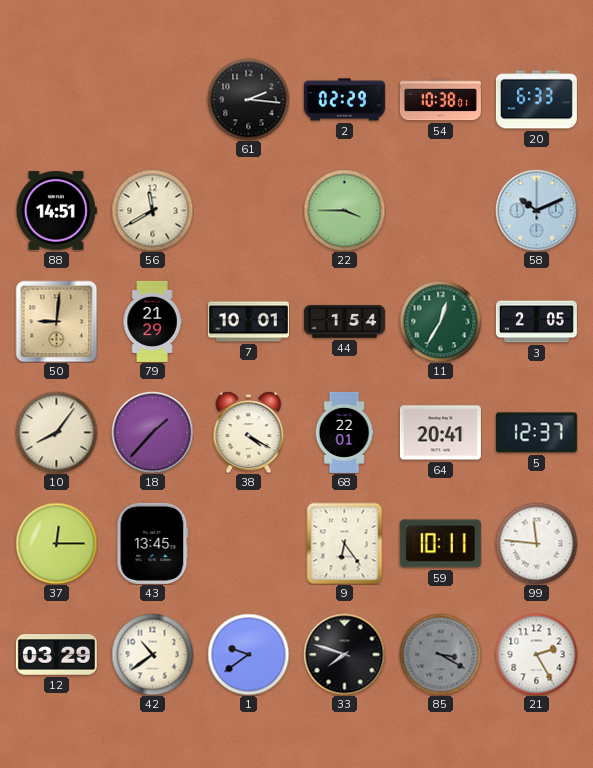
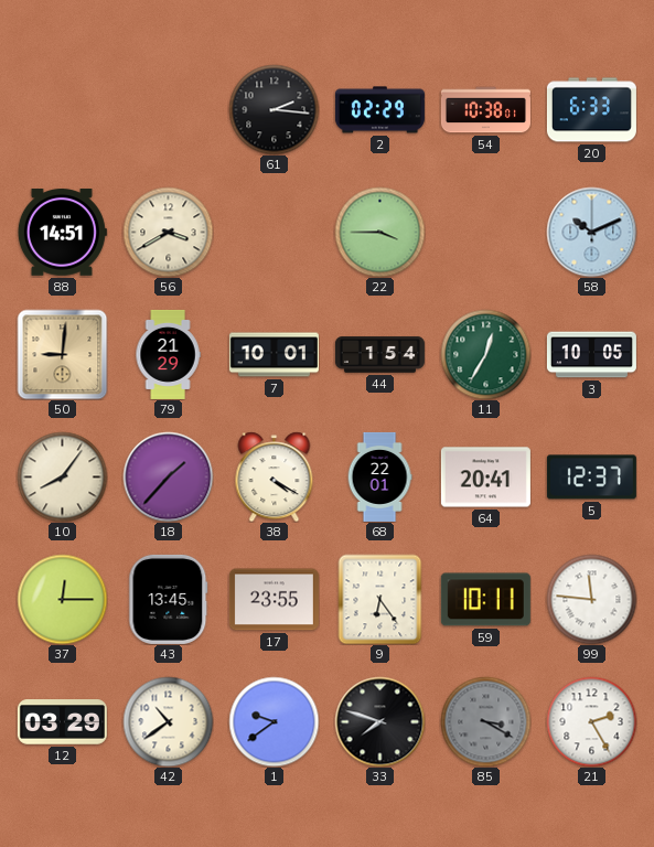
56: 11:40 -> 3:40 (168, 232)
3: 2:05 -> 10:05 (591, 355)
17: none -> 23:55 (274, 600)
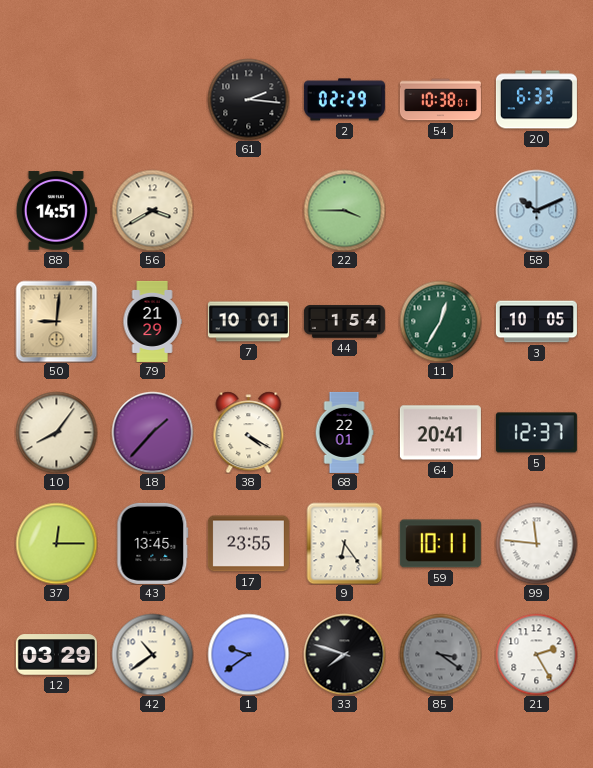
85: 3:20 -> 3:21 (440, 654)
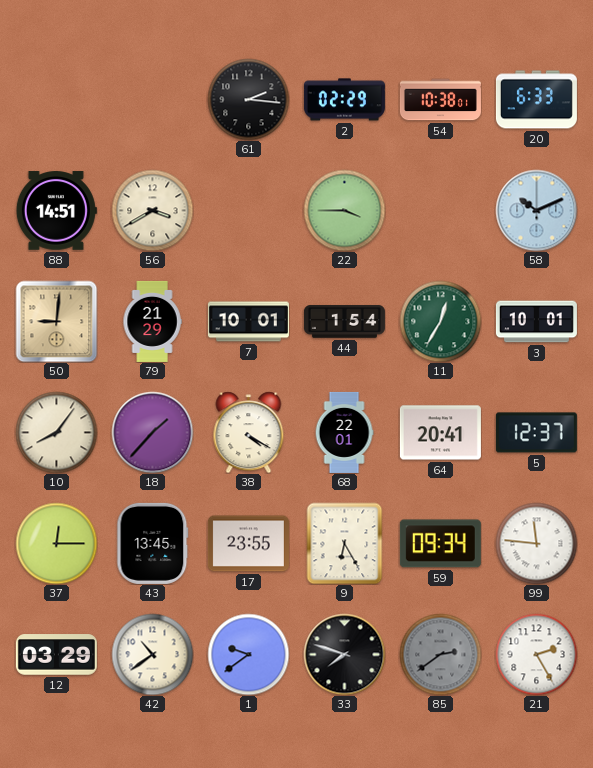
3: 10:05 -> 10:01 (536, 322)
9: 6:24 -> 6:25 (345, 543)
59: 10:11 -> 09:34 (440, 544)
85: 3:21 -> 2:39 (440, 654)
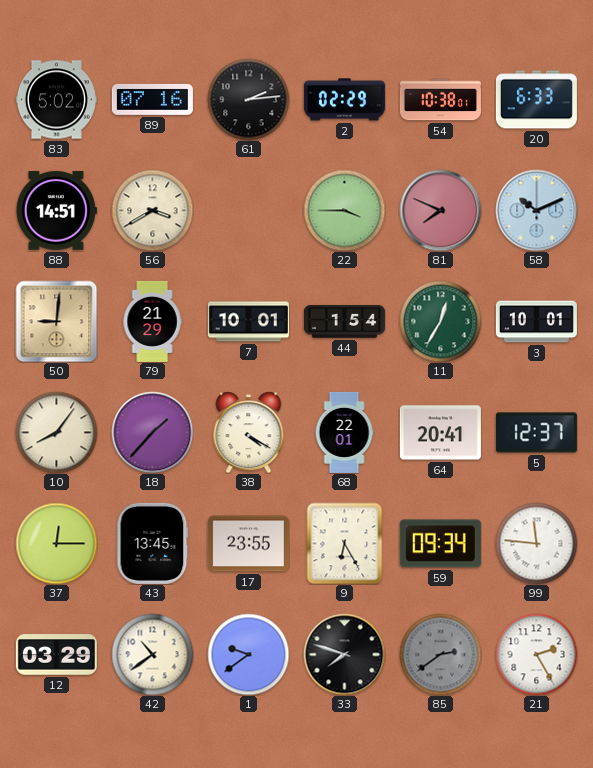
83: none -> 5:02 (56, 100)
89: none -> 07:16 (152, 99)
61: 2:16 -> 2:14 (248, 99)
81: none -> 7:49 (440, 210)
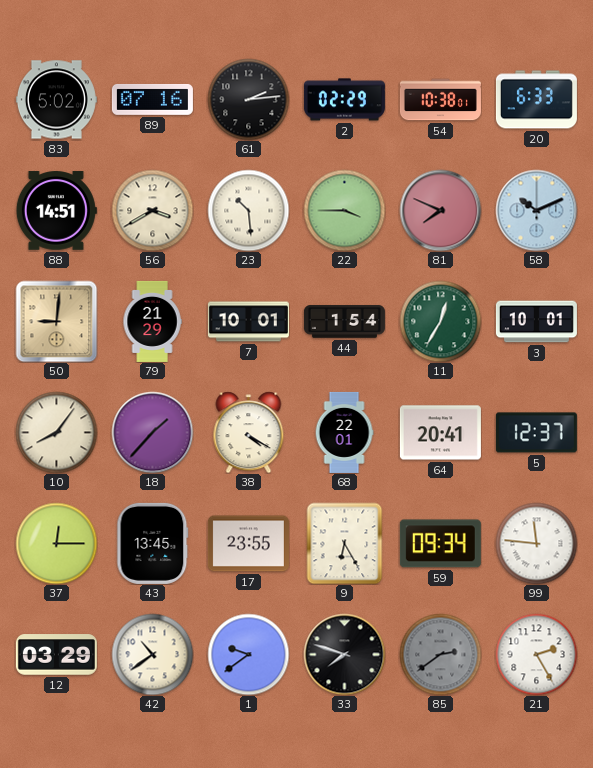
23: none -> 10:29 (248, 210)
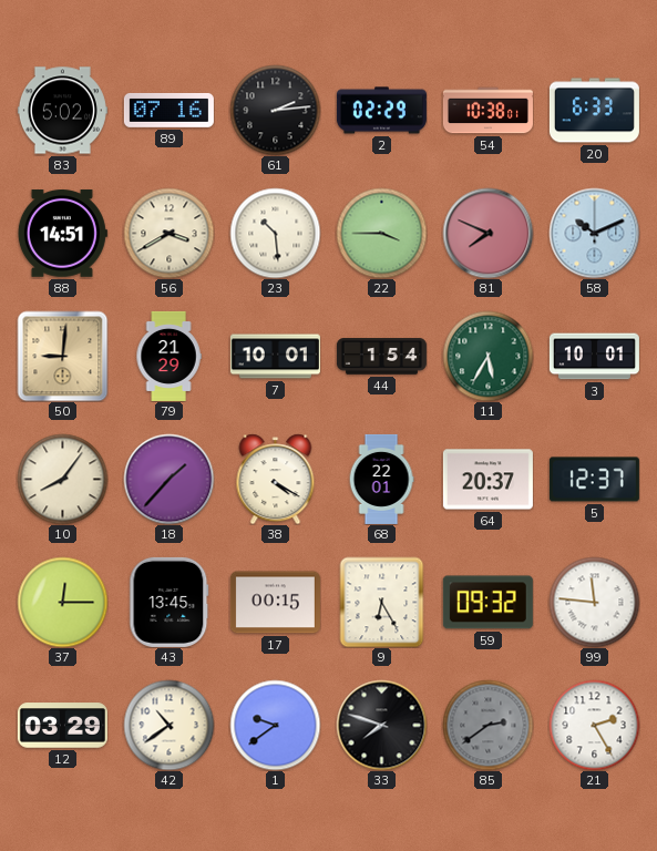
11: 12:35 -> 5:35 (487, 356)
64: 20:41 -> 20:37 (487, 480)
17: 23:55 -> 00:15 (275, 603)
59: 09:34 -> 09:32 (487, 603)
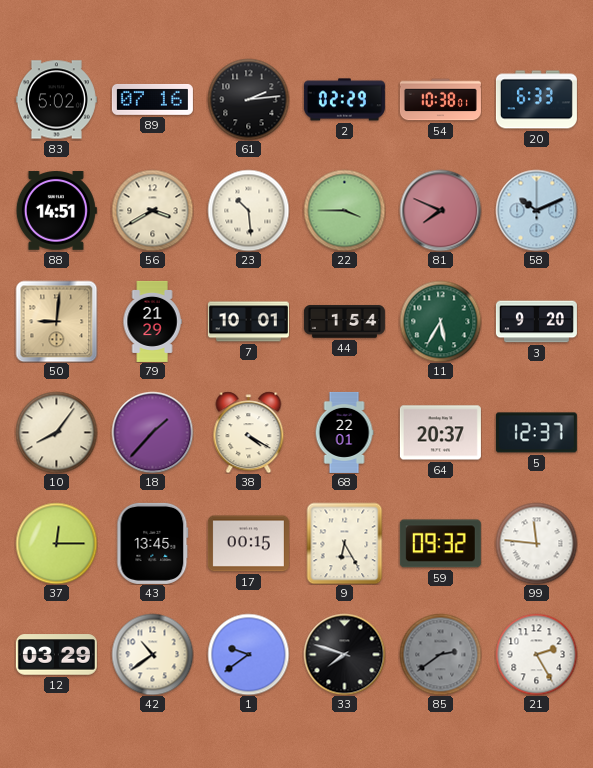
3: 10:01 -> 9:20 (536, 322)
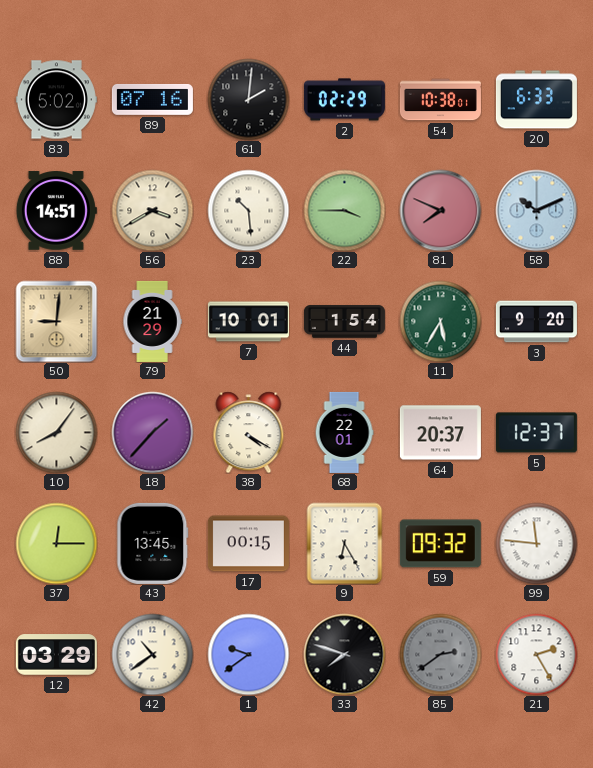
61: 2:14 -> 2:01 (248, 99)
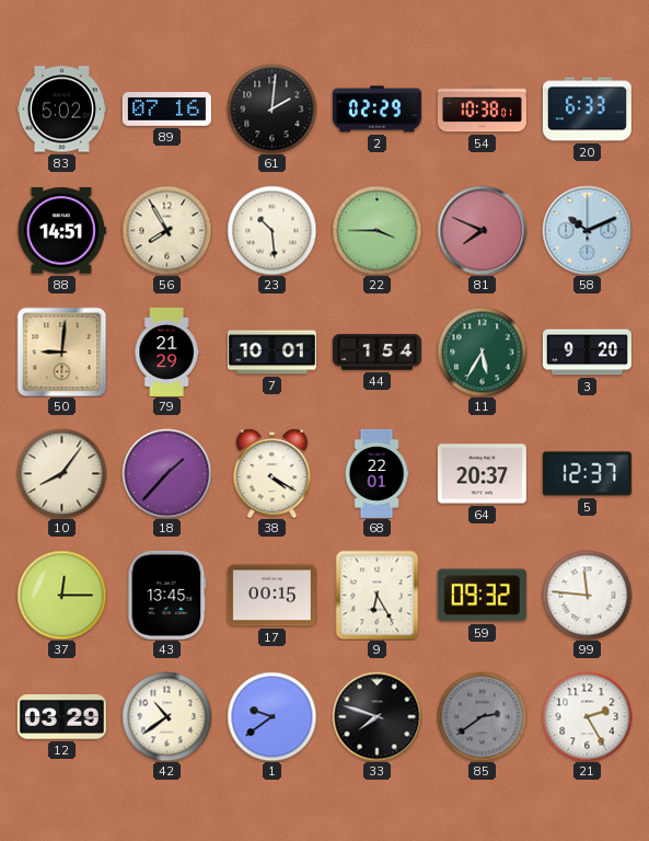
56: 3:40 -> 7:55 (166, 230)
